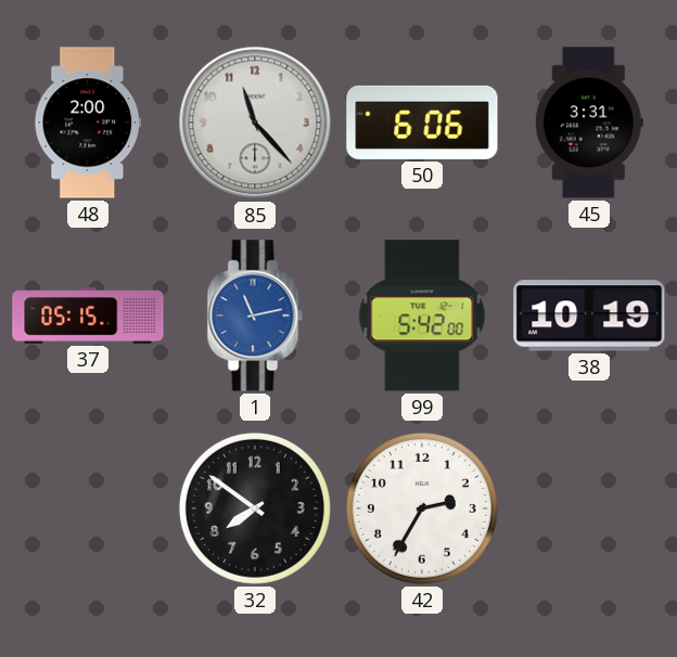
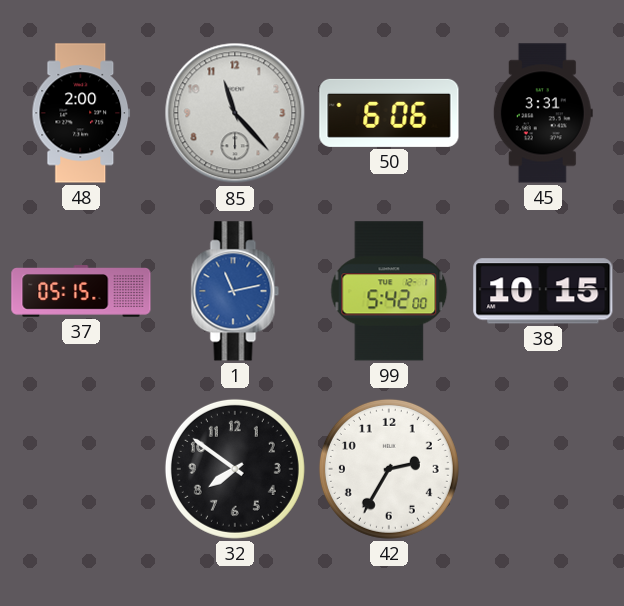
38: 10:19 -> 10:15 (543, 291)
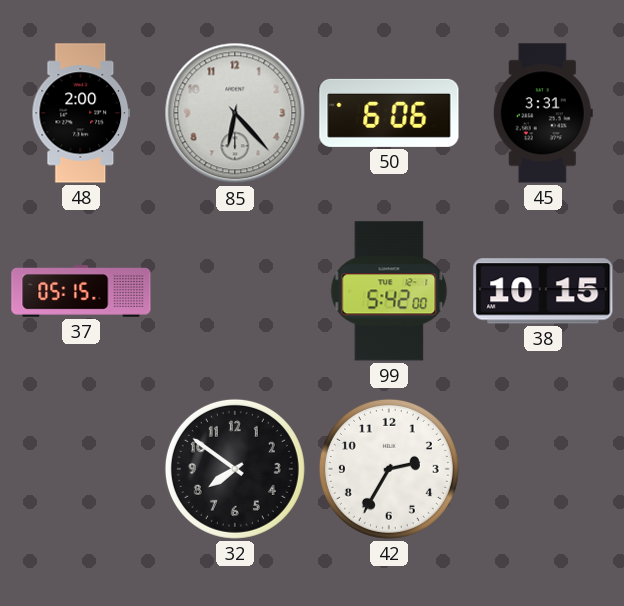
85: 11:23 -> 6:23 (235, 113)
1: 11:13 -> none (235, 291)
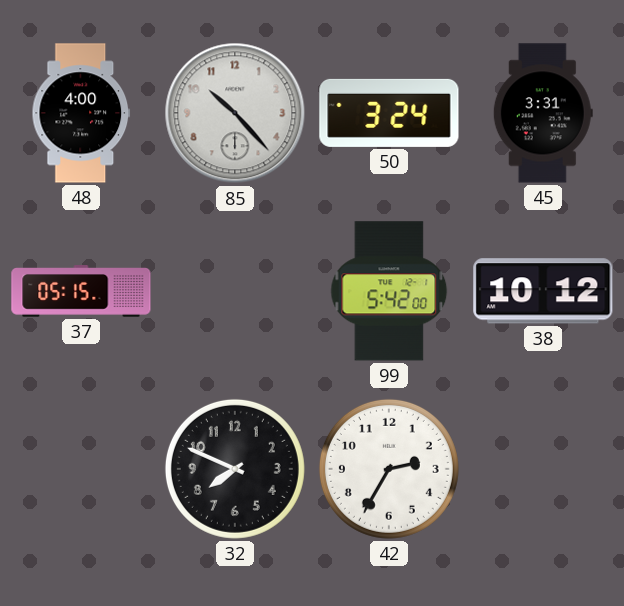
48: 2:00 -> 4:00 (81, 113)
85: 6:23 -> 10:23 (235, 113)
50: 6:06 -> 3:24 (389, 113)
38: 10:15 -> 10:12 (543, 291)
32: 7:51 -> 7:49 (235, 469)
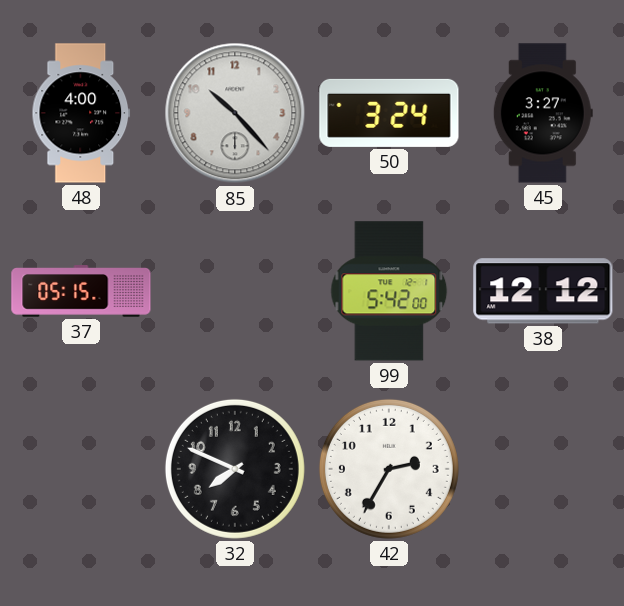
45: 3:31 -> 3:27 (543, 113)
38: 10:12 -> 12:12 (543, 291)
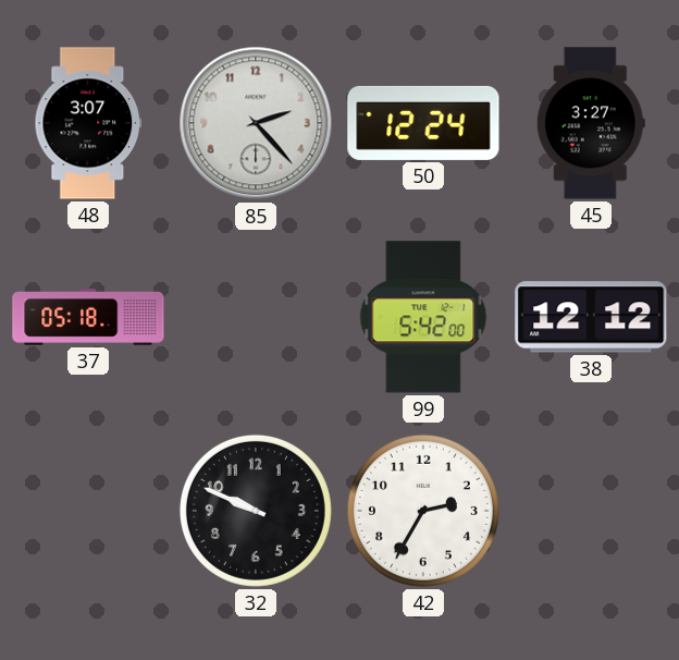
48: 4:00 -> 3:07 (88, 123)
85: 10:23 -> 2:23 (256, 123)
50: 3:24 -> 12:24 (423, 123)
37: 05:15 -> 05:18 (88, 317)
32: 7:49 -> 9:49 (256, 511)
